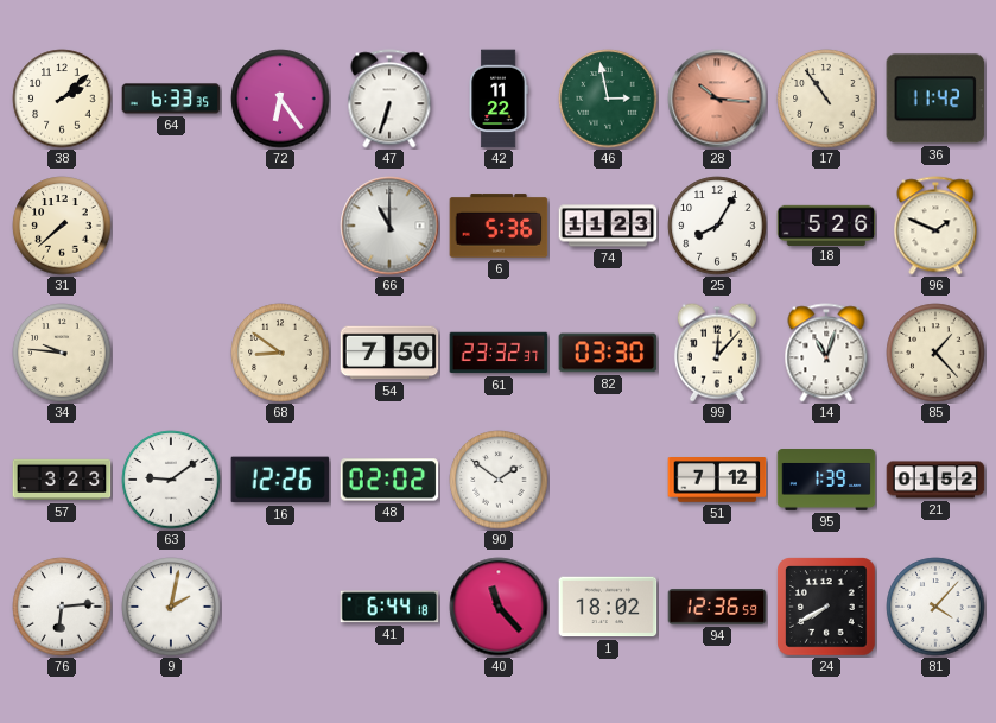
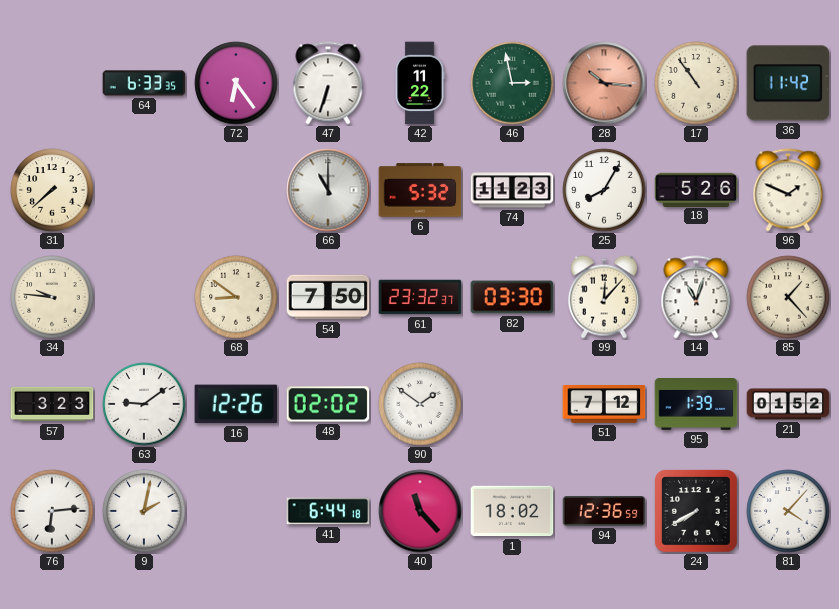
38: 2:08 -> none (62, 99)
6: 5:36 -> 5:32 (420, 190)
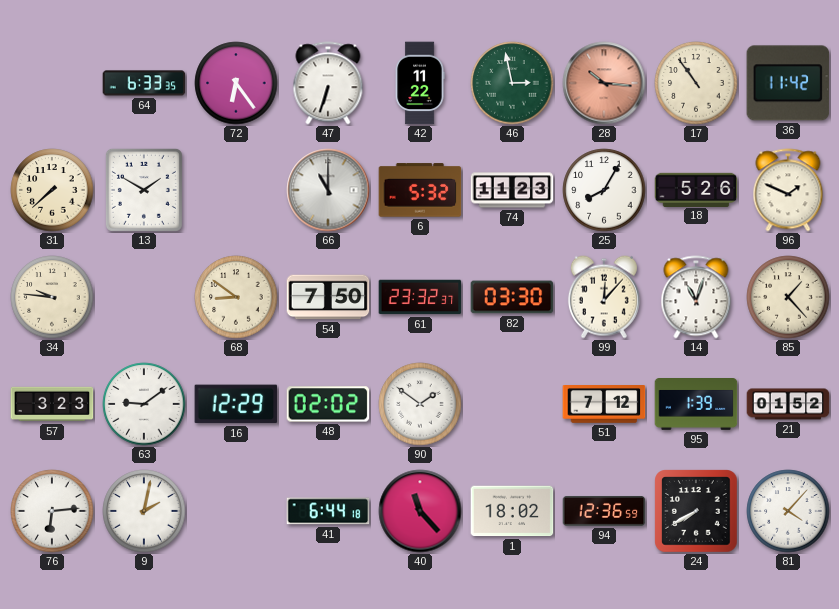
13: none -> 1:50 (144, 190)
16: 12:26 -> 12:29 (236, 404)
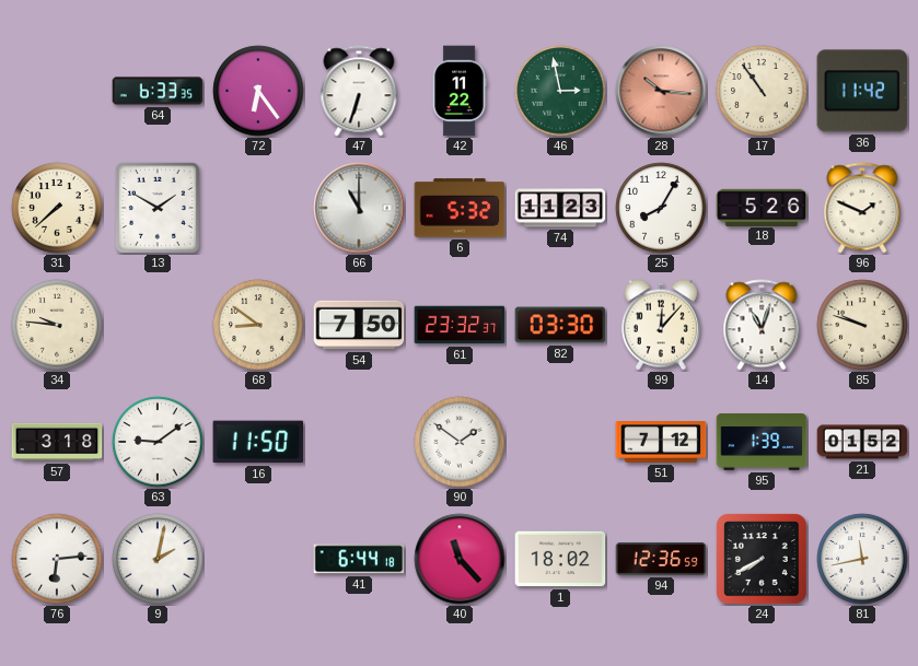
85: 1:23 -> 9:48 (862, 325)
57: 3:23 -> 3:18 (57, 442)
16: 12:29 -> 11:50 (258, 442)
48: 02:02 -> none (328, 404)
81: 4:07 -> 11:43 (862, 559)
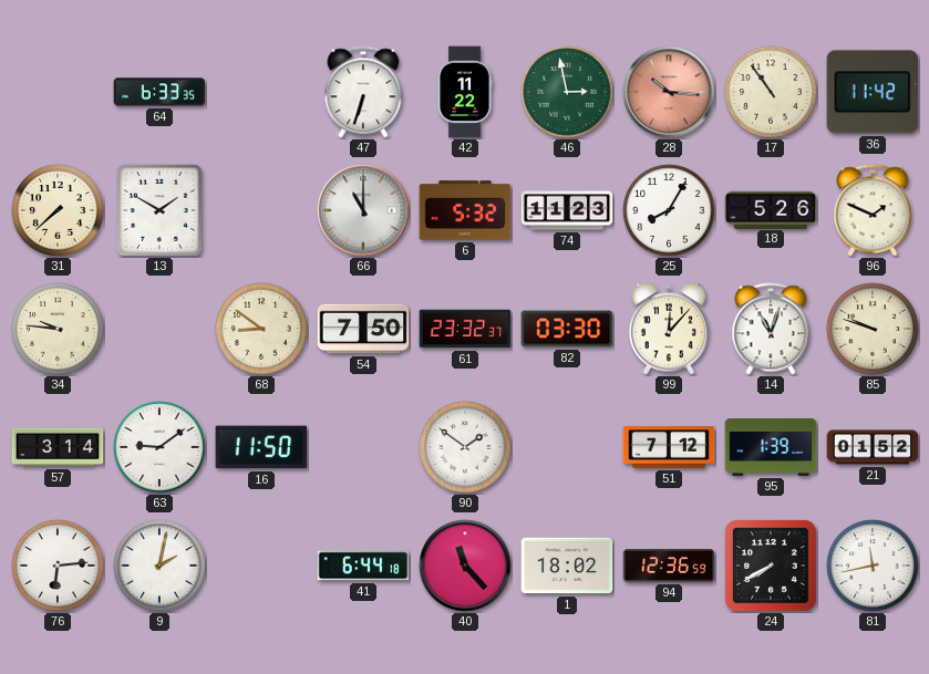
72: 6:24 -> none (258, 91)
57: 3:18 -> 3:14 (58, 447)
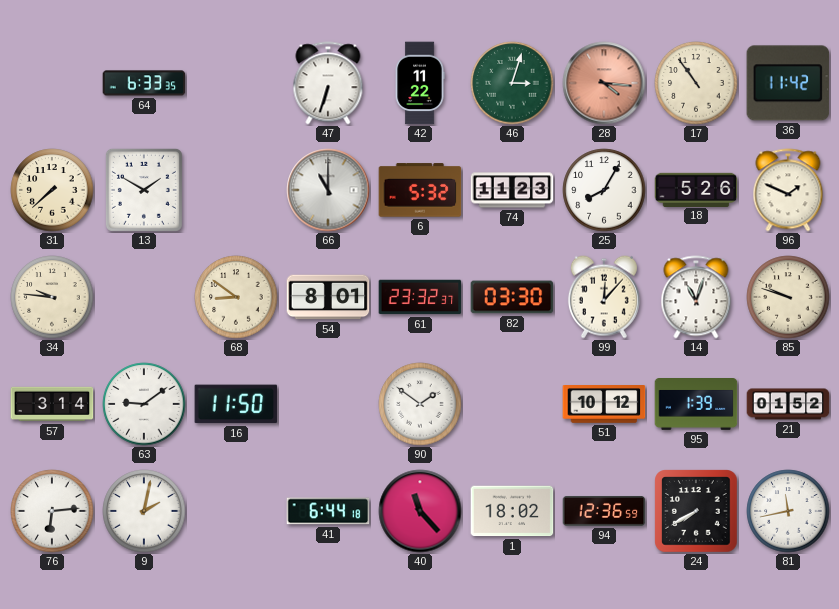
46: 2:58 -> 3:03 (512, 83)
28: 10:16 -> 4:16 (604, 83)
54: 7:50 -> 8:01 (328, 297)
51: 7:12 -> 10:12 (604, 405)
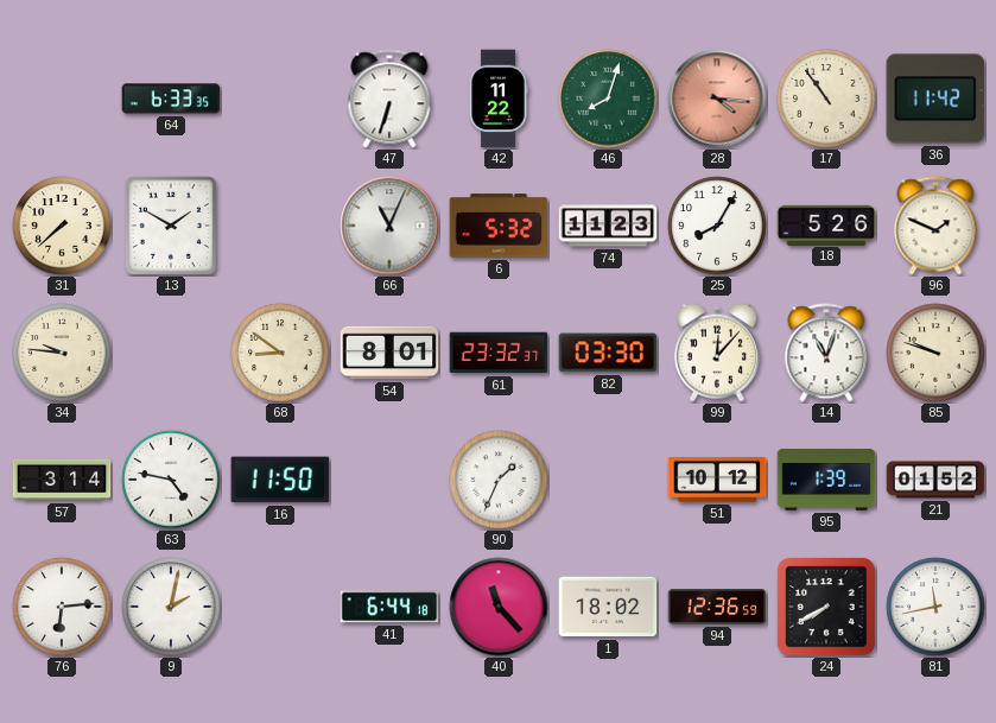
46: 3:03 -> 8:03 (608, 99)
66: 11:00 -> 11:04 (389, 226)
63: 9:09 -> 4:47 (171, 480)
90: 1:51 -> 1:34 (499, 480)
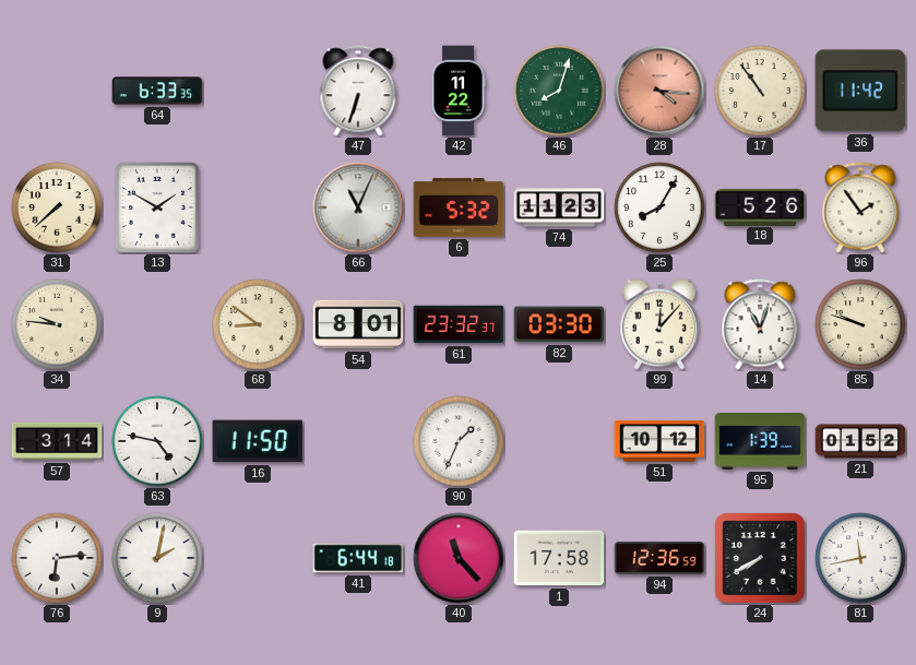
96: 1:49 -> 1:54 (860, 207)
1: 18:02 -> 17:58 (559, 558)
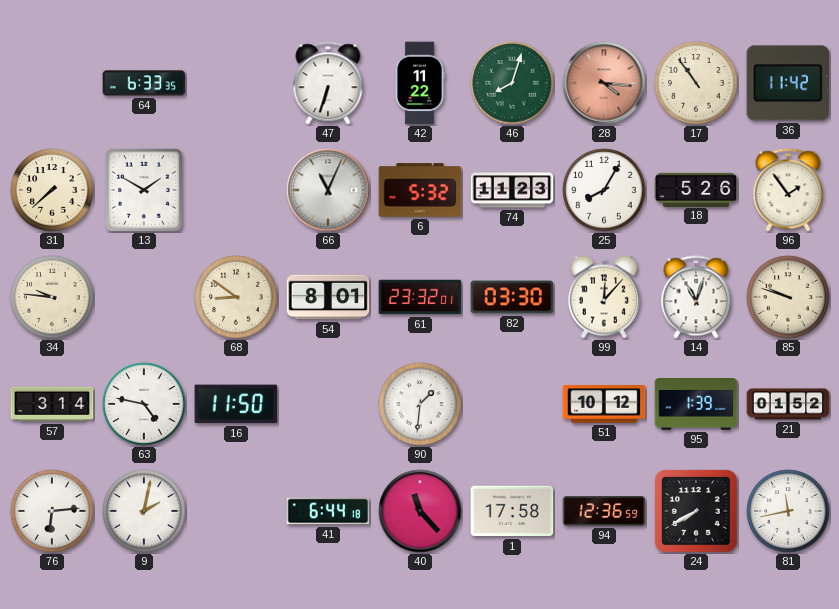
61: 23:32:37 -> 23:32:01 (420, 297)
90: 1:34 -> 1:31 (420, 404)
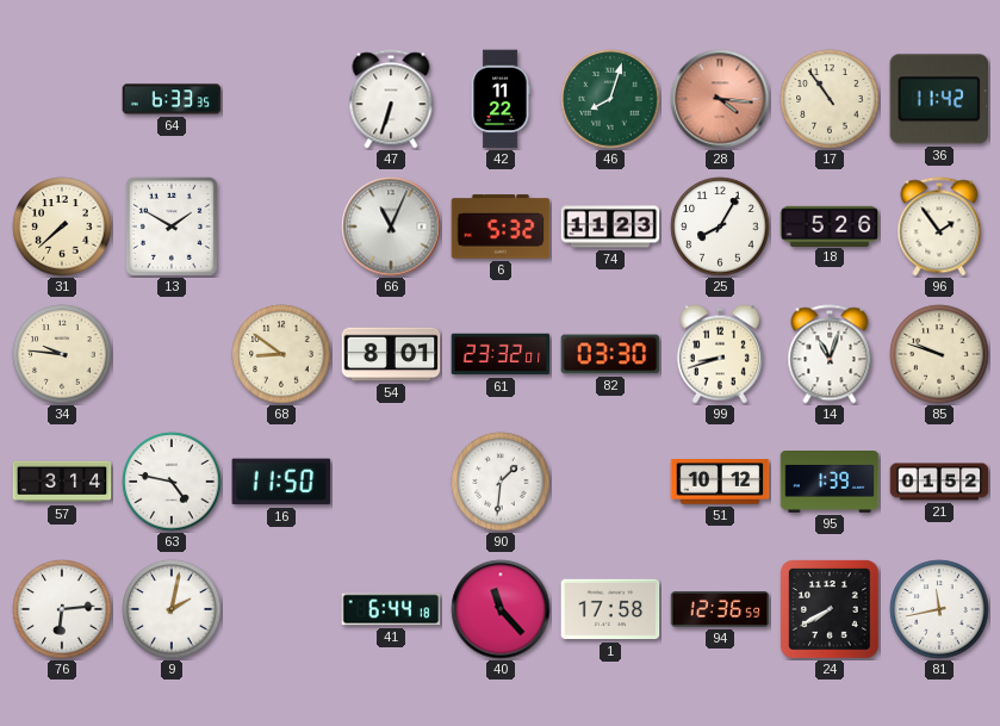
99: 12:07 -> 8:42 (720, 354)
